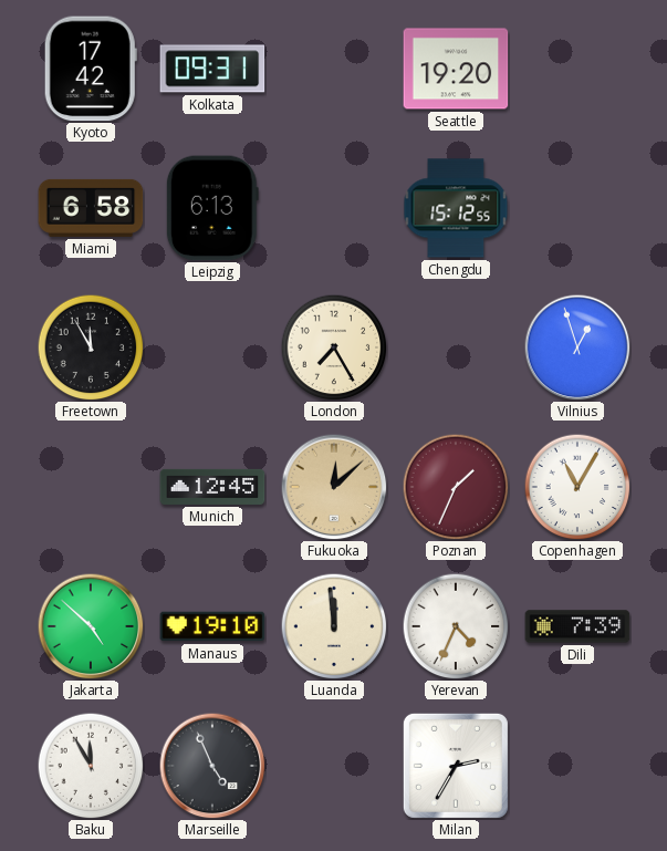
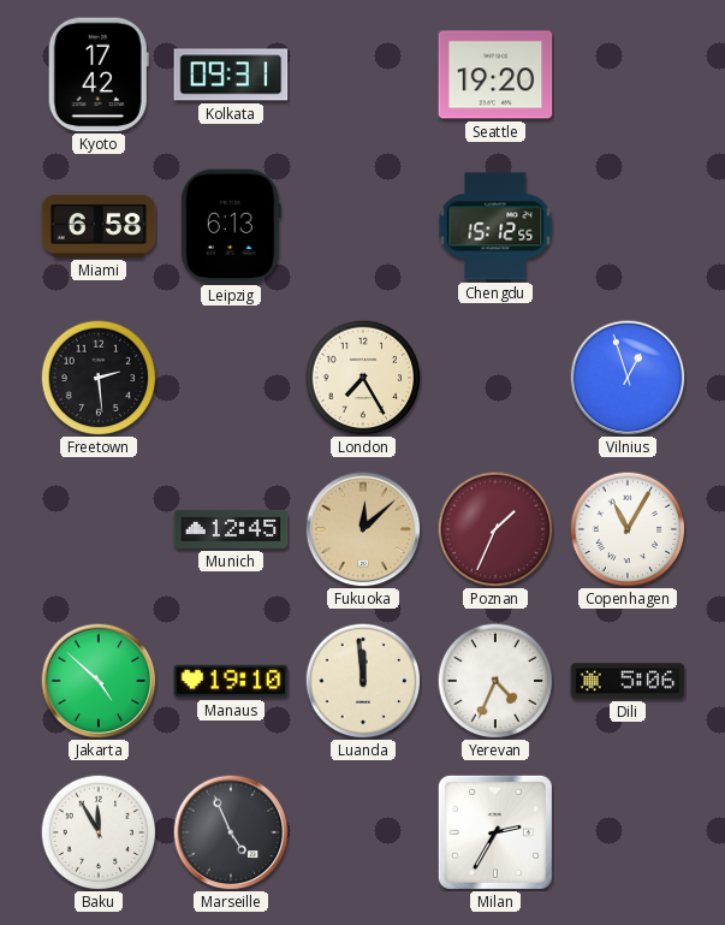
Freetown: 11:55 -> 2:29 (99, 378)
Dili: 7:39 -> 5:06 (628, 681)
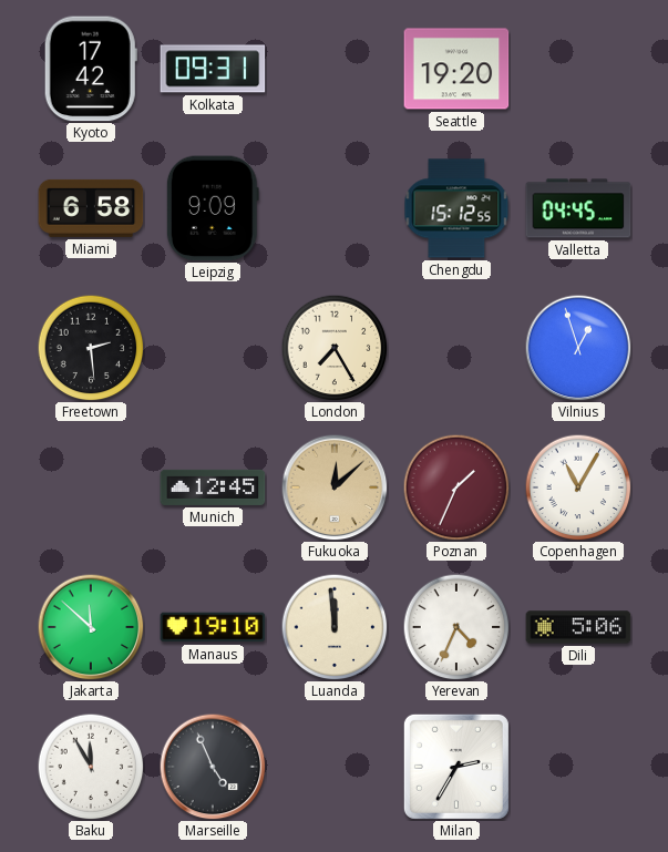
Leipzig: 6:13 -> 9:09 (213, 208)
Valletta: none -> 04:45 (578, 208)
Jakarta: 4:52 -> 11:52 (91, 627)
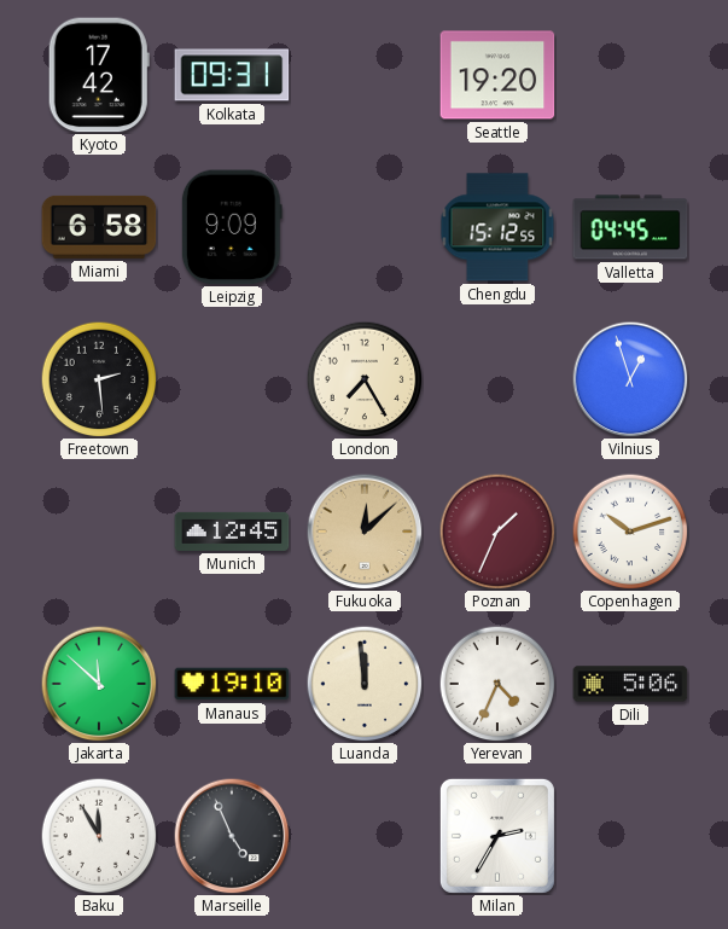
Copenhagen: 11:05 -> 10:12 (630, 532)
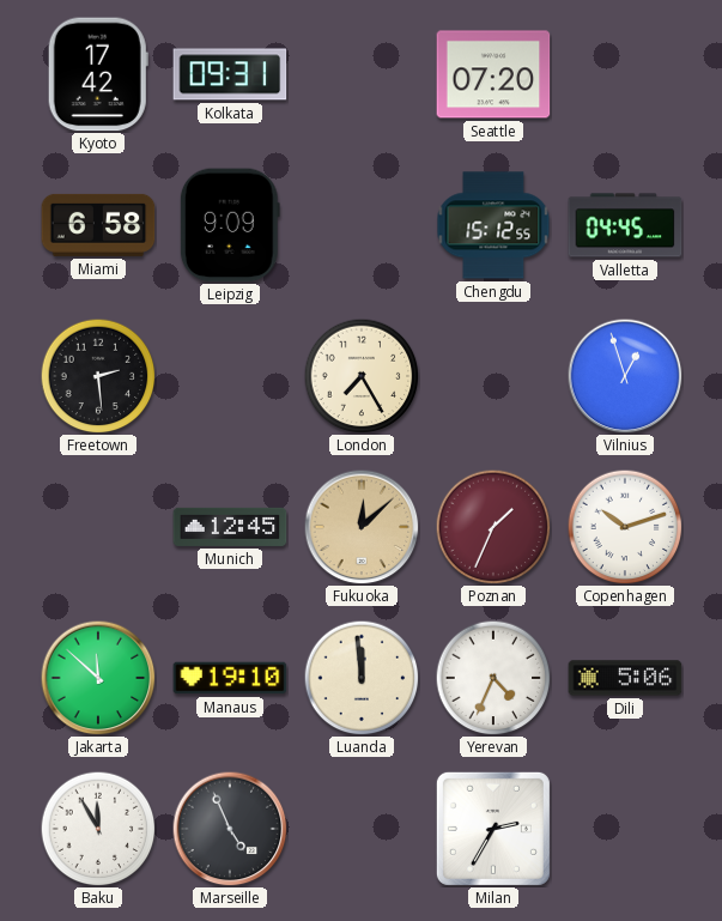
Seattle: 19:20 -> 07:20 (493, 74)
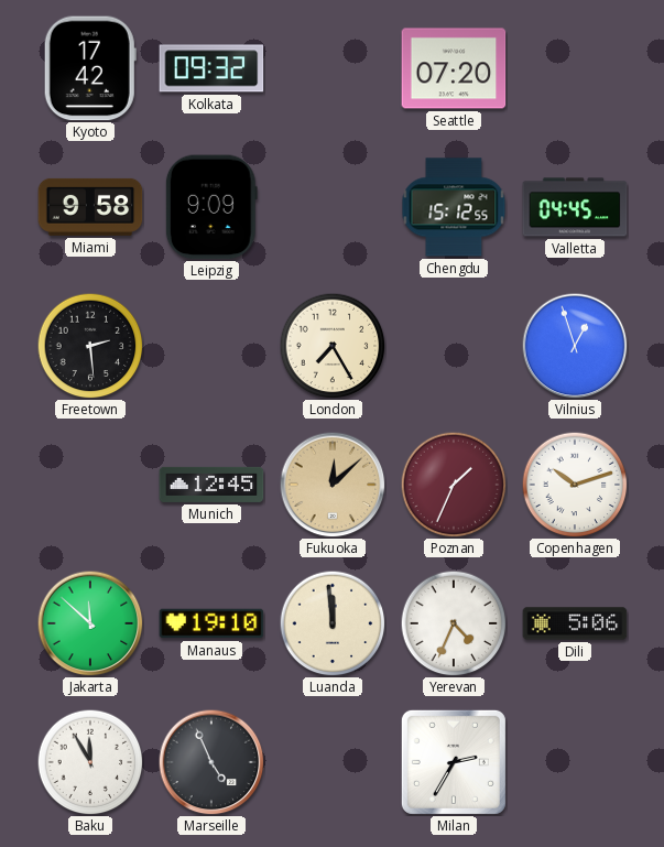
Kolkata: 09:31 -> 09:32 (211, 68)
Miami: 6:58 -> 9:58 (90, 207)
